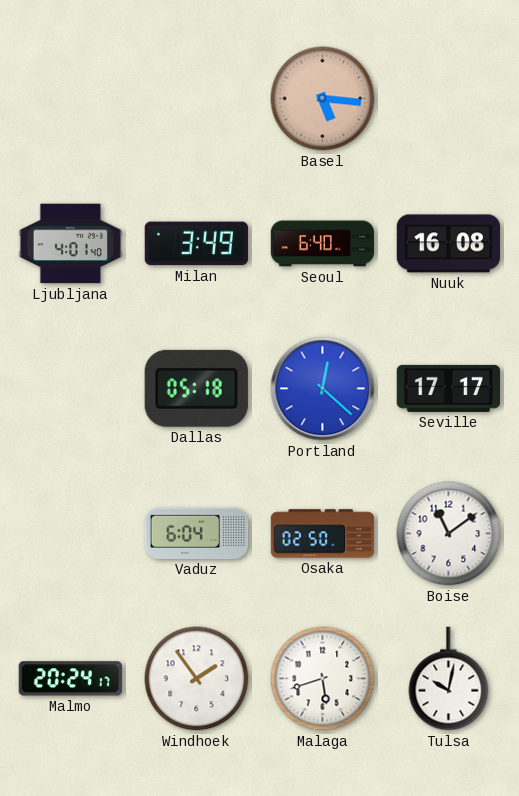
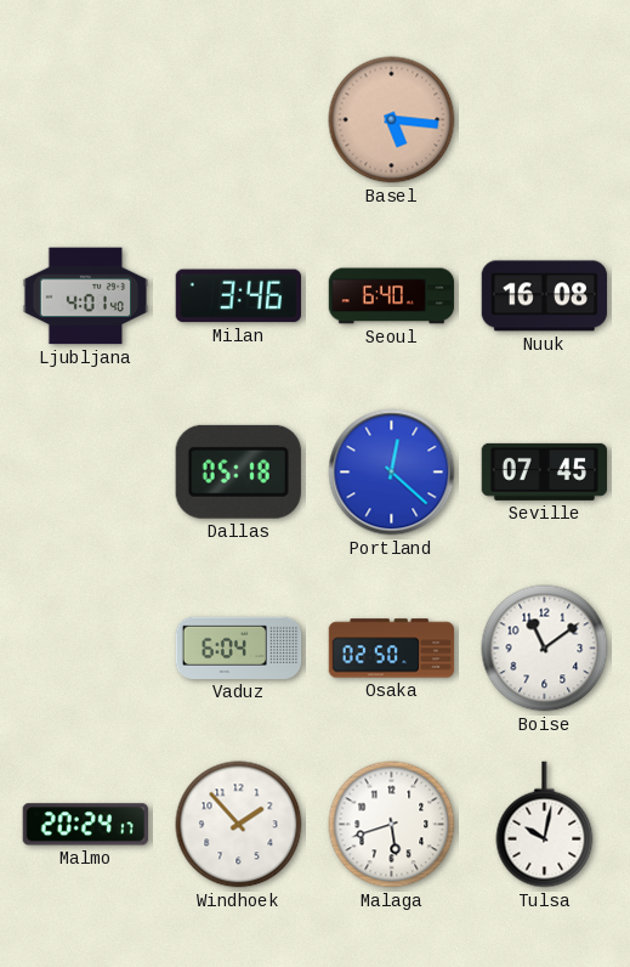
Milan: 3:49 -> 3:46 (238, 296)
Seville: 17:17 -> 07:45 (545, 471)
Windhoek: 1:54 -> 1:53 (239, 825)
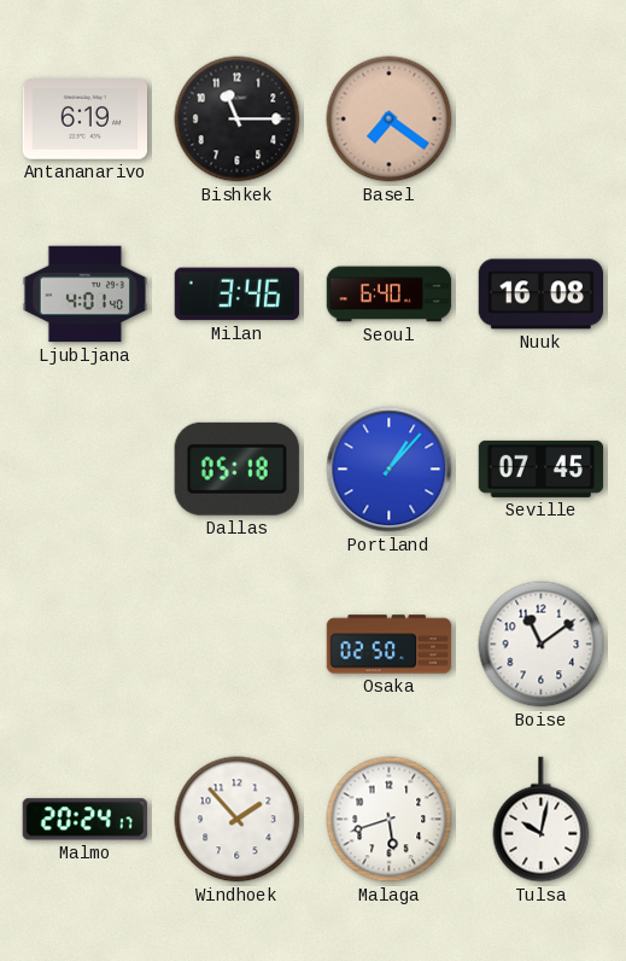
Antananarivo: none -> 6:19 (86, 120)
Bishkek: none -> 11:15 (238, 120)
Basel: 5:16 -> 7:21 (390, 120)
Portland: 12:22 -> 1:07 (390, 470)
Vaduz: 6:04 -> none (239, 648)
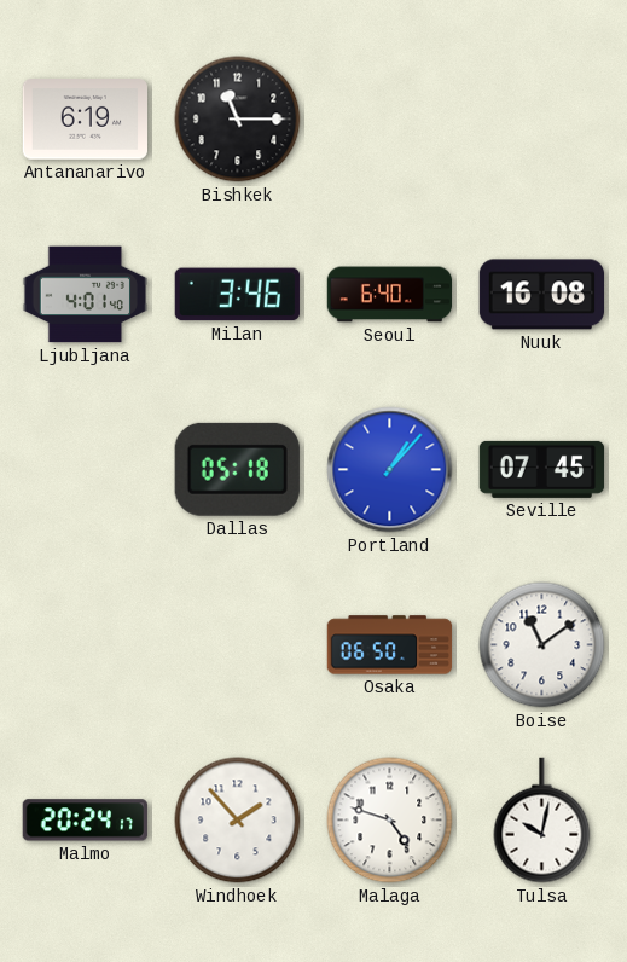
Basel: 7:21 -> none (390, 120)
Osaka: 02:50 -> 06:50 (390, 645)
Malaga: 5:42 -> 4:48 (390, 821)
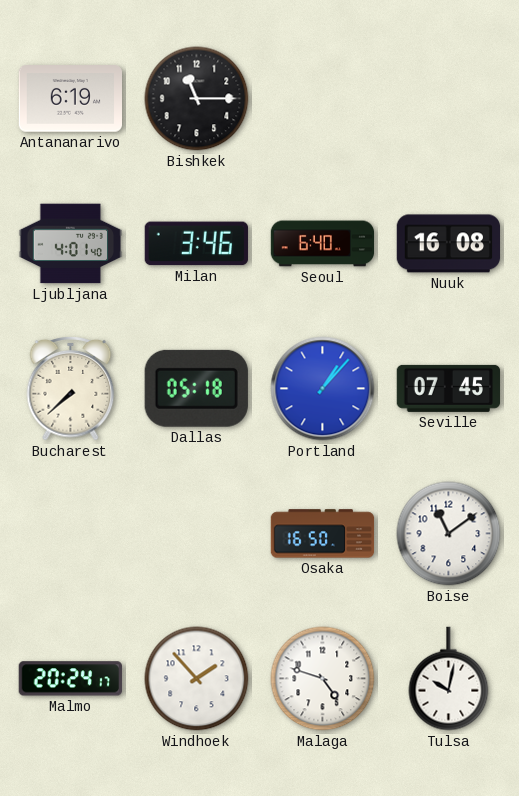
Bucharest: none -> 7:38 (71, 389)
Osaka: 06:50 -> 16:50 (323, 534)
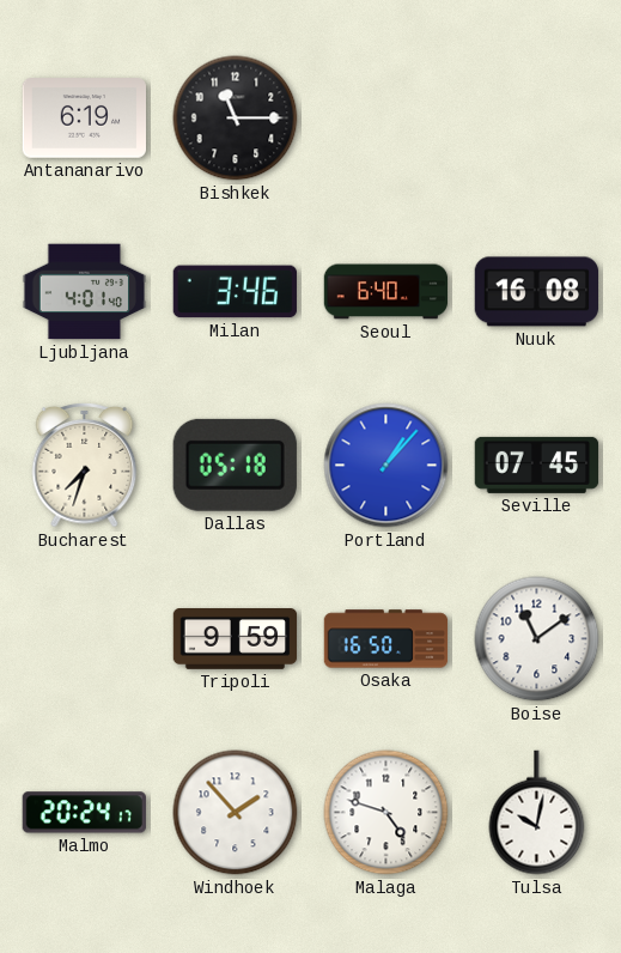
Bucharest: 7:38 -> 7:33 (85, 466)
Tripoli: none -> 9:59 (236, 639)
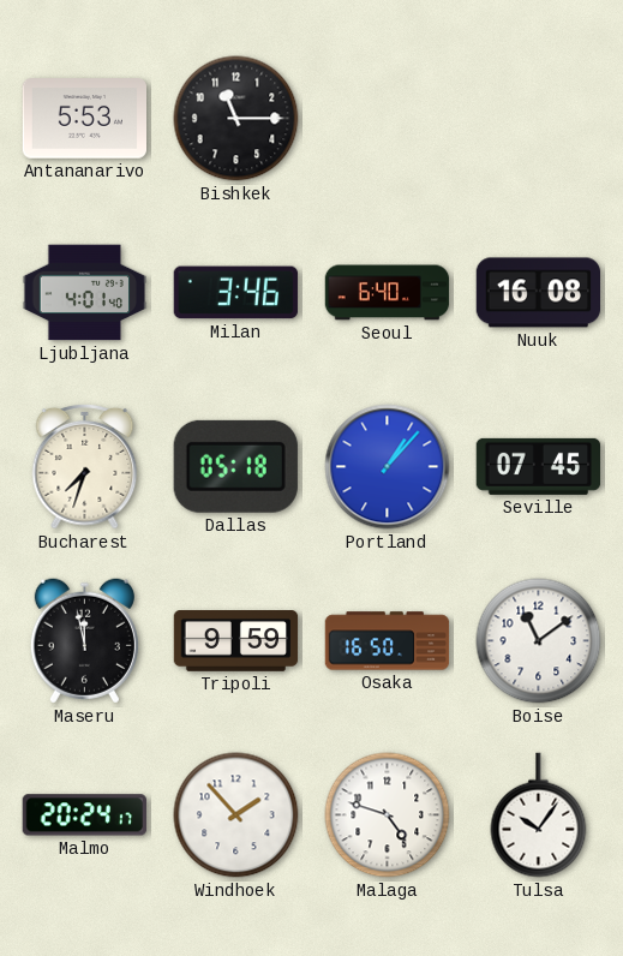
Antananarivo: 6:19 -> 5:53 (85, 119)
Maseru: none -> 11:58 (84, 641)
Tulsa: 10:02 -> 10:06 (539, 815)
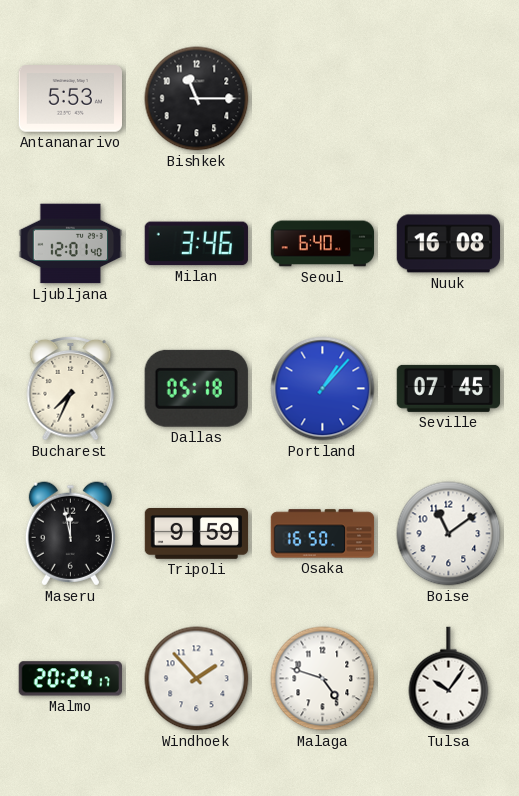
Ljubljana: 4:01 -> 12:01 (71, 244)
Bucharest: 7:33 -> 7:34 (71, 389)
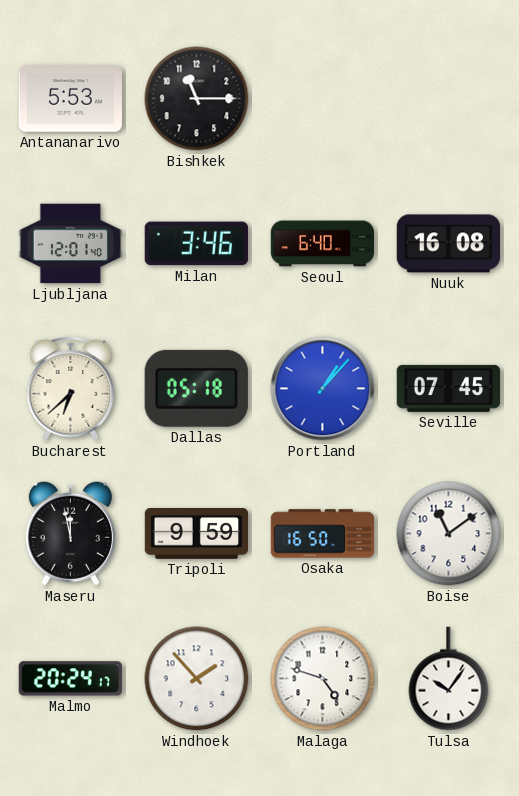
Bucharest: 7:34 -> 6:38 (71, 389)
